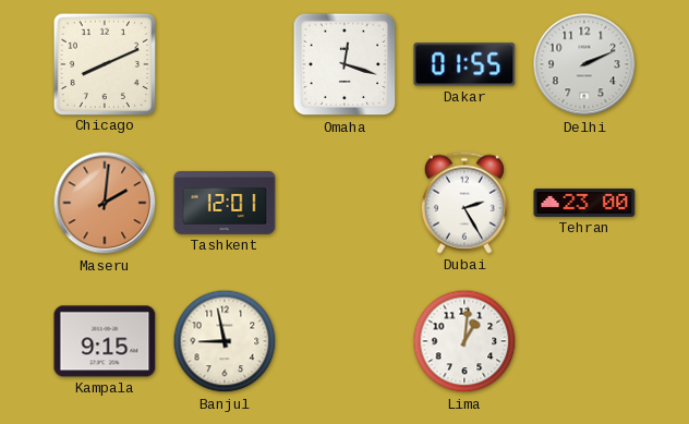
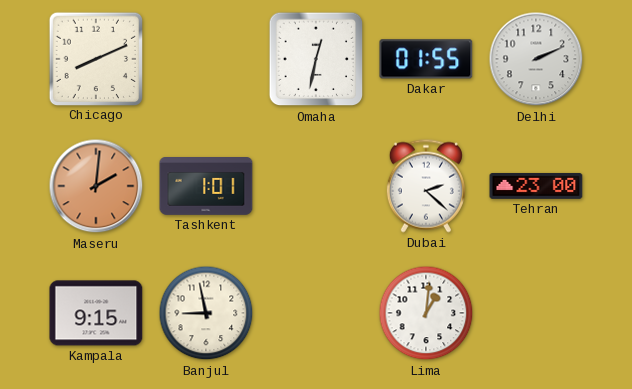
Omaha: 12:18 -> 12:32 (316, 59)
Tashkent: 12:01 -> 1:01 (206, 187)
Dubai: 2:25 -> 2:22 (426, 186)
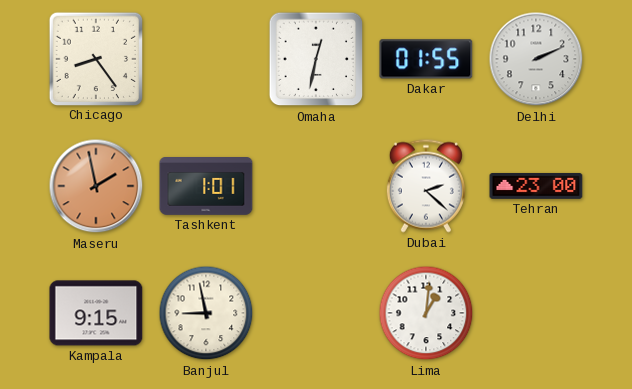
Chicago: 8:11 -> 8:24 (95, 58)
Maseru: 2:01 -> 1:58 (96, 186)
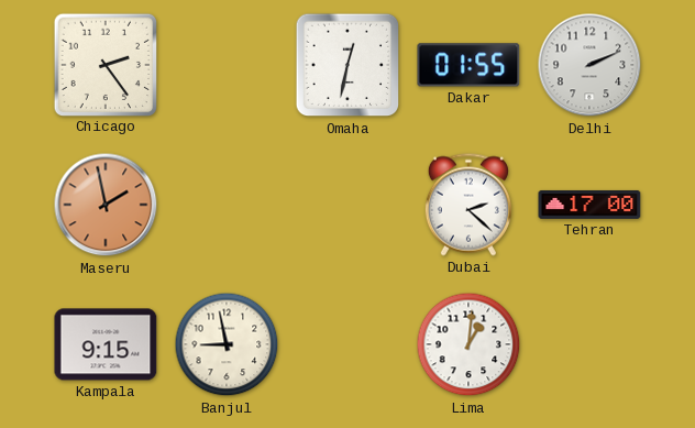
Chicago: 8:24 -> 2:24 (104, 64)
Tashkent: 1:01 -> none (206, 187)
Tehran: 23:00 -> 17:00 (589, 205)
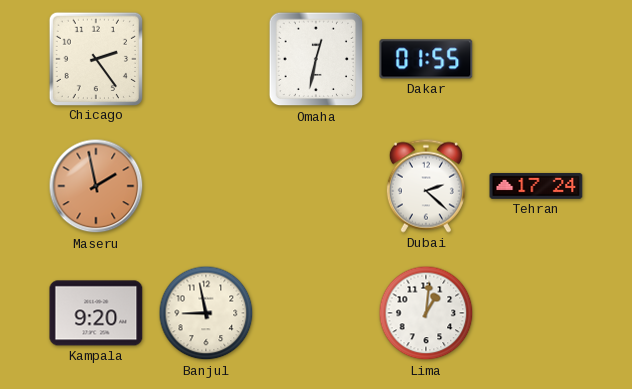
Delhi: 2:11 -> none (589, 65)
Tehran: 17:00 -> 17:24 (536, 186)
Kampala: 9:15 -> 9:20 (96, 313)
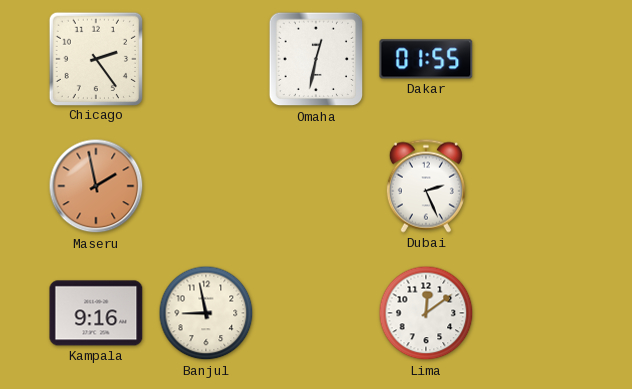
Dubai: 2:22 -> 2:26 (426, 186)
Tehran: 17:24 -> none (536, 186)
Kampala: 9:20 -> 9:16 (96, 313)
Lima: 1:01 -> 12:09 (426, 313)
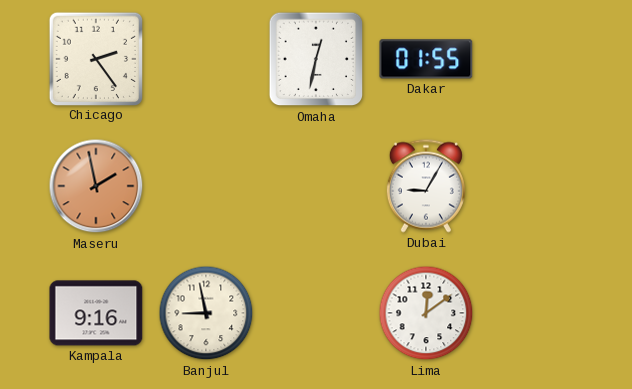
Dubai: 2:26 -> 9:05 (426, 186)
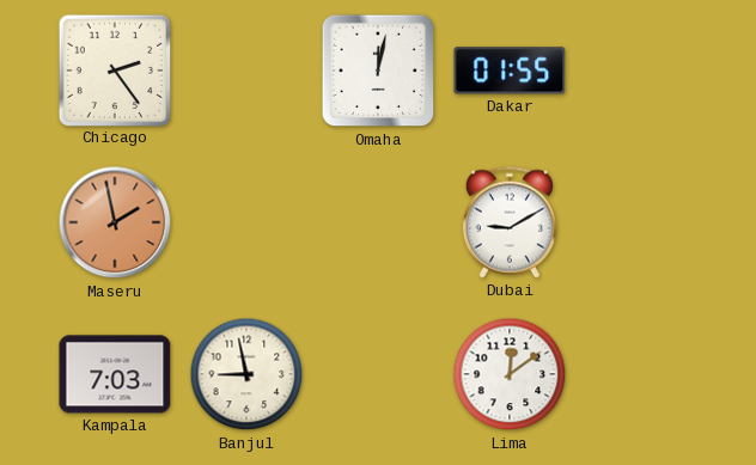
Omaha: 12:32 -> 12:02 (378, 71)
Dubai: 9:05 -> 9:10 (510, 222)
Kampala: 9:16 -> 7:03 (115, 374)
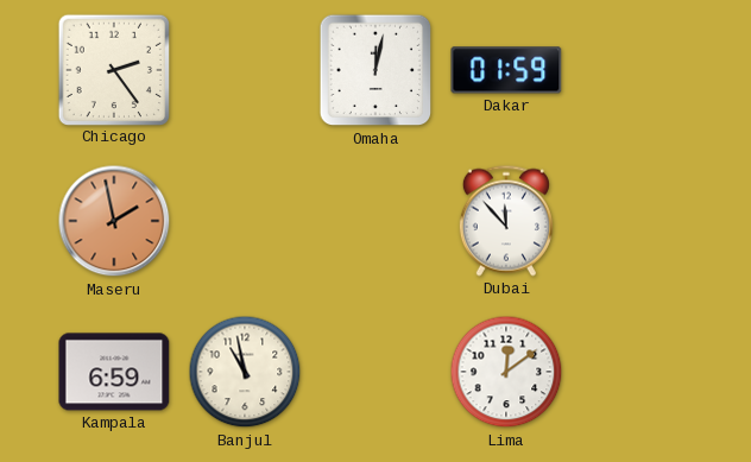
Dakar: 01:55 -> 01:59 (506, 70)
Dubai: 9:10 -> 11:53 (506, 221)
Kampala: 7:03 -> 6:59 (114, 372)
Banjul: 8:58 -> 10:58 (245, 372)
